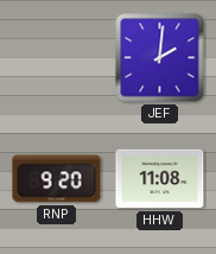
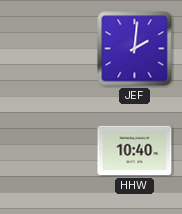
RNP: 9:20 -> none (57, 179)
HHW: 11:08 -> 10:40 (135, 151)
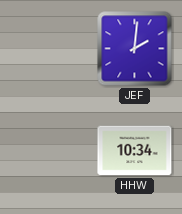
HHW: 10:40 -> 10:34 (135, 151)
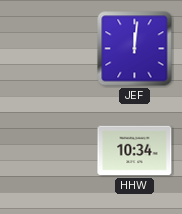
JEF: 2:01 -> 12:01 (135, 49)
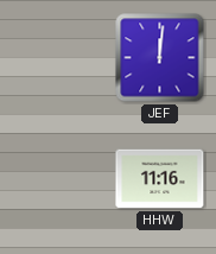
HHW: 10:34 -> 11:16 (160, 179)
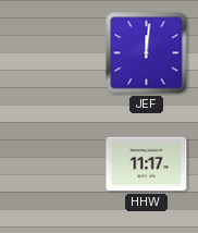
HHW: 11:16 -> 11:17 (147, 164)
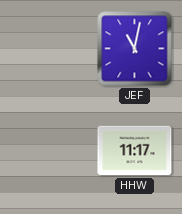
JEF: 12:01 -> 11:02 (135, 49)
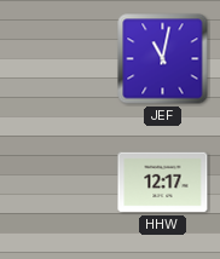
HHW: 11:17 -> 12:17 (163, 183)
